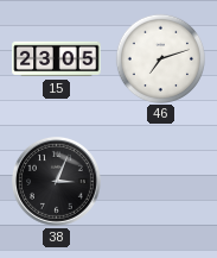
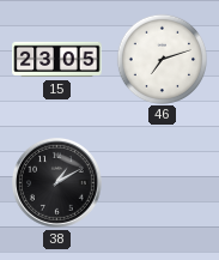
38: 3:04 -> 1:10 (57, 183)
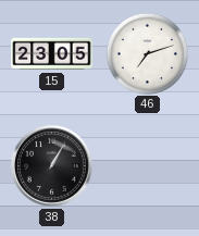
38: 1:10 -> 1:05 (52, 166)
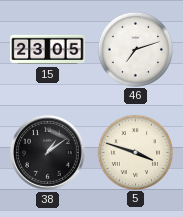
38: 1:05 -> 1:09 (48, 153)
5: none -> 3:48 (135, 152)
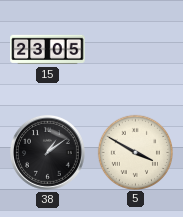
46: 7:12 -> none (135, 49)
5: 3:48 -> 3:50 (135, 152)
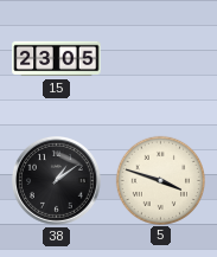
5: 3:50 -> 3:48 (160, 180)
